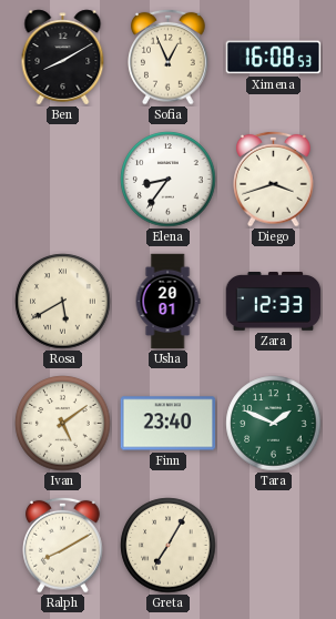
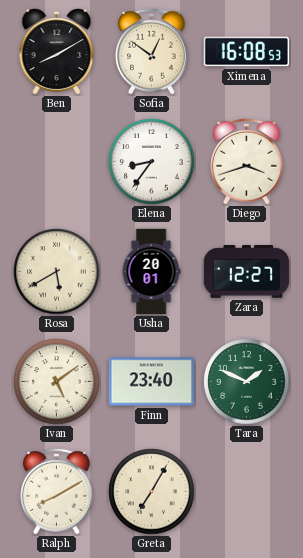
Sofia: 12:56 -> 12:51 (152, 51)
Zara: 12:33 -> 12:27 (247, 272)
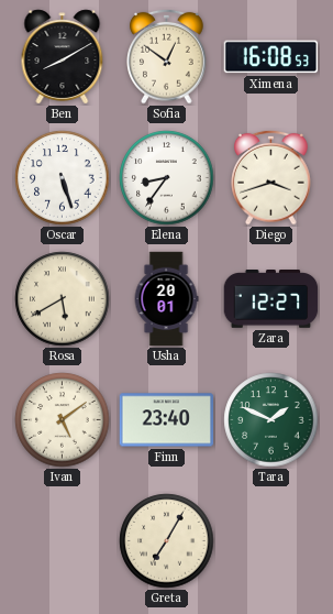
Oscar: none -> 5:27 (63, 178)
Ralph: 8:10 -> none (57, 491)
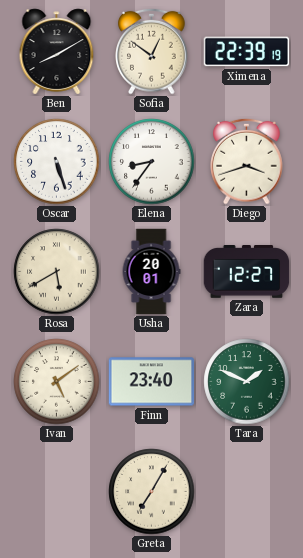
Ximena: 16:08 -> 22:39 (247, 52)
